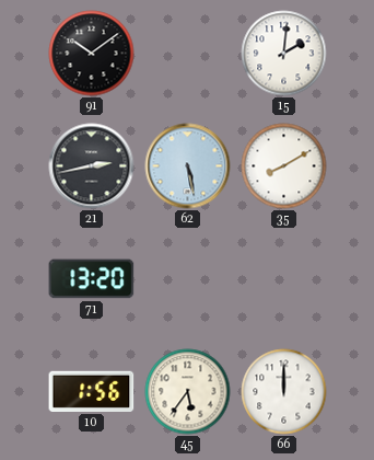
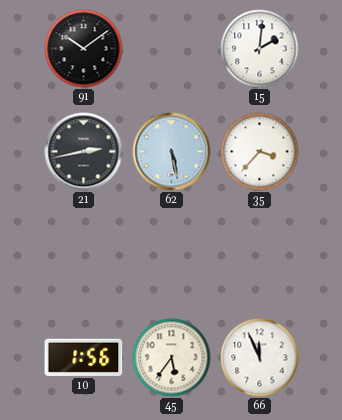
35: 8:10 -> 3:37 (260, 152)
71: 13:20 -> none (92, 279)
66: 12:00 -> 11:56 (260, 358)
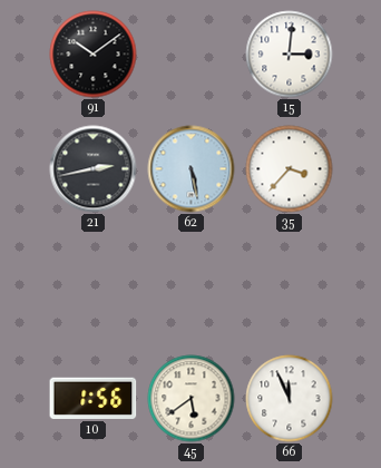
15: 2:01 -> 3:01 (290, 55)
45: 5:36 -> 5:39 (192, 399)
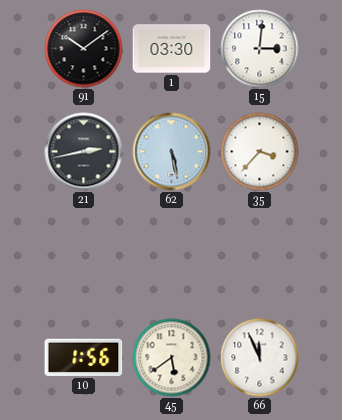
1: none -> 03:30 (172, 49)
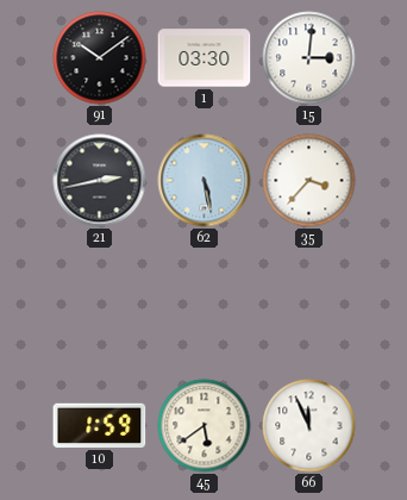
10: 1:56 -> 1:59 (100, 425)
